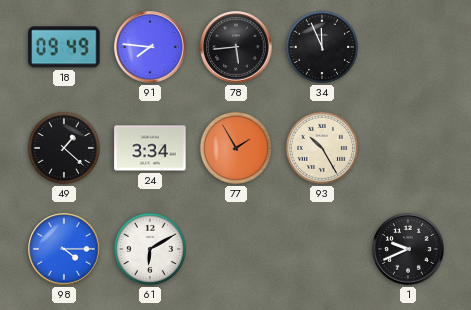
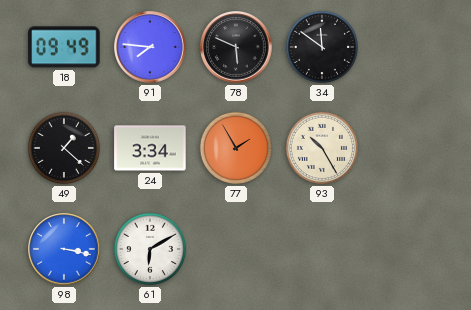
78: 5:44 -> 5:49 (236, 47)
34: 11:56 -> 11:51 (322, 47)
98: 4:15 -> 3:17 (64, 249)
1: 9:41 -> none (408, 249)
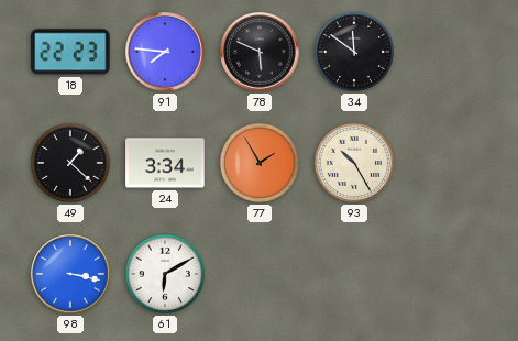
18: 09:49 -> 22:23 (70, 52)
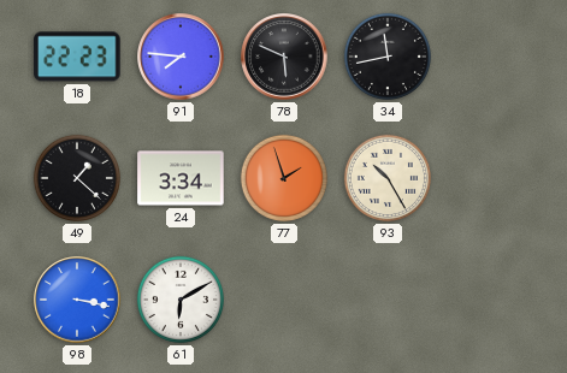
34: 11:51 -> 11:43 (388, 57)
77: 1:55 -> 1:57 (284, 178)
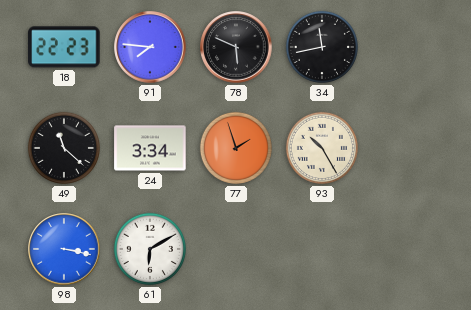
49: 1:22 -> 11:22 (64, 148)
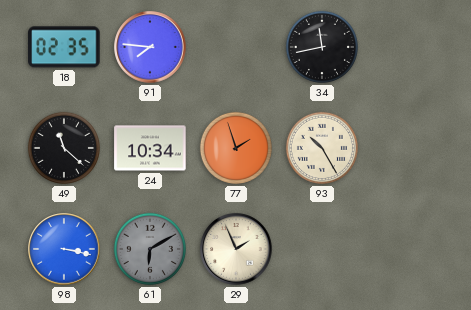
18: 22:23 -> 02:35 (64, 47)
78: 5:49 -> none (236, 47)
24: 3:34 -> 10:34 (150, 148)
61 dial: white -> grey (150, 249)
29: none -> 1:56 (236, 249)
